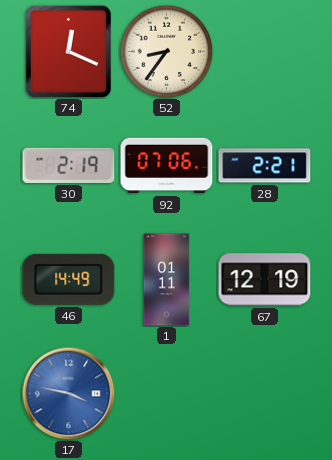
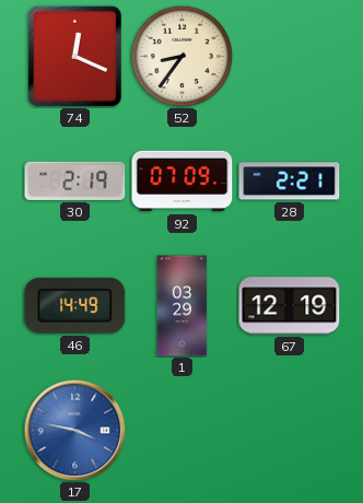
92: 07:06 -> 07:09 (183, 182)
1: 01:11 -> 03:29 (183, 306)
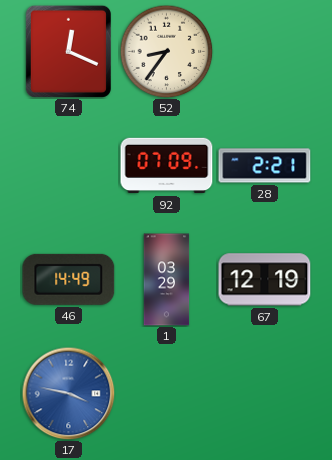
30: 2:19 -> none (75, 180)
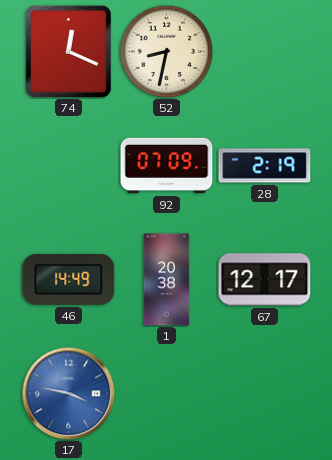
52: 8:36 -> 8:32 (166, 51)
28: 2:21 -> 2:19 (265, 166)
1: 03:29 -> 20:38 (167, 280)
67: 12:19 -> 12:17 (265, 280)
